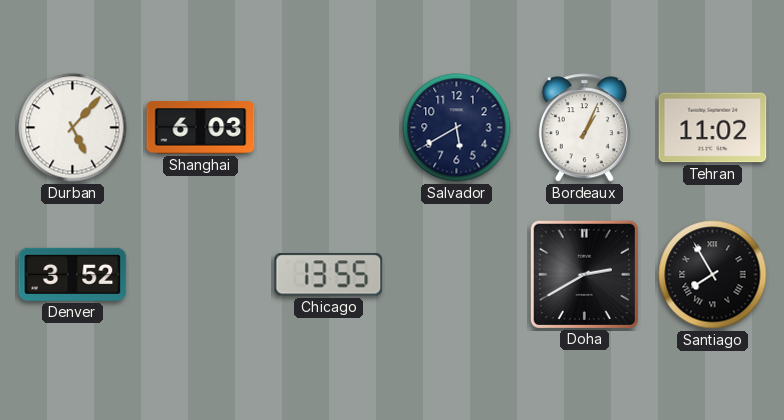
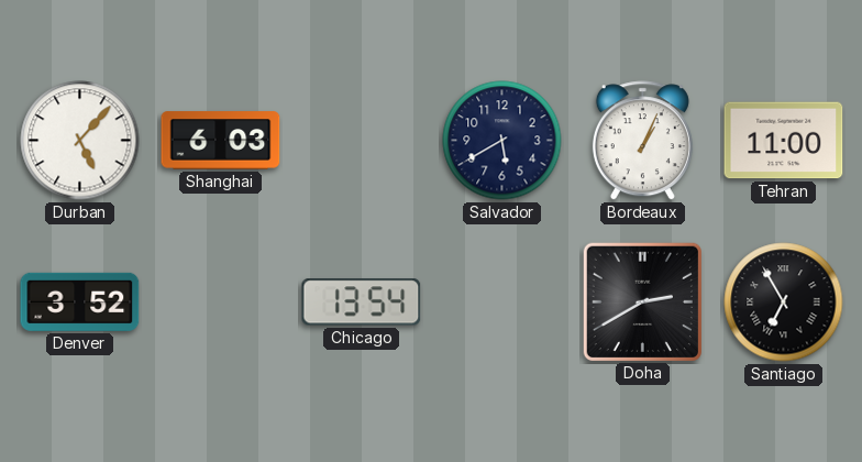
Tehran: 11:02 -> 11:00 (784, 141)
Chicago: 13:55 -> 13:54 (362, 302)
Santiago: 7:55 -> 6:55 (784, 302)
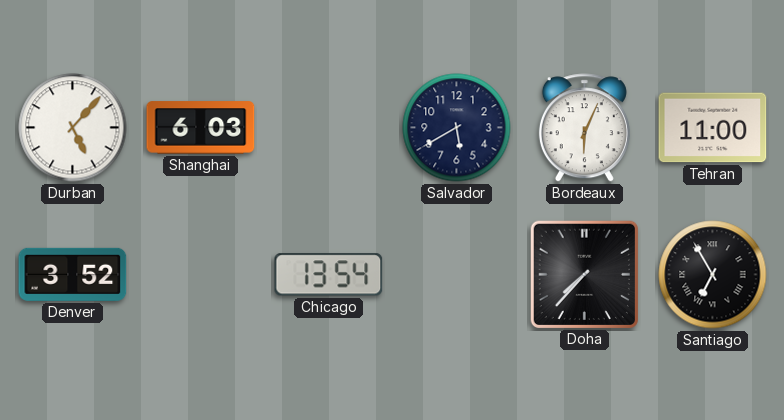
Bordeaux: 1:04 -> 6:04 (584, 128)
Doha: 2:40 -> 7:37 (584, 274)
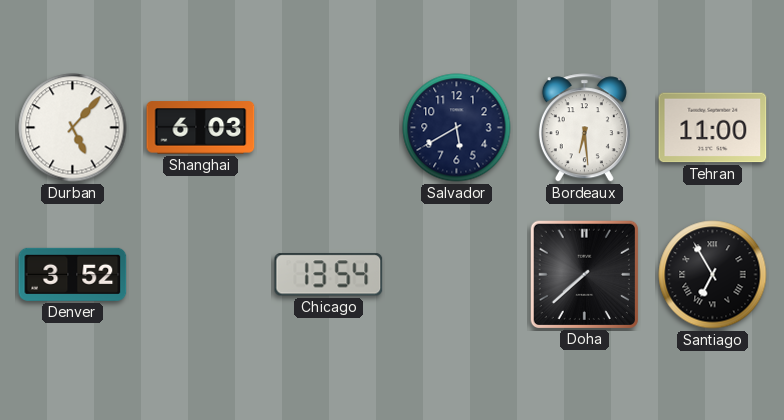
Bordeaux: 6:04 -> 6:29 (584, 128)
Doha: 7:37 -> 7:38 (584, 274)
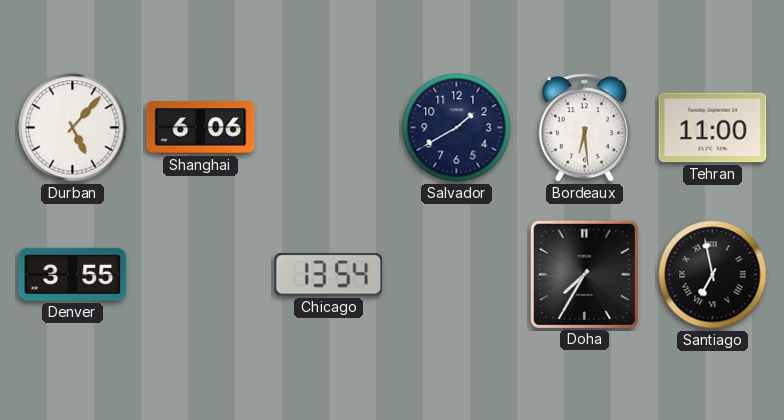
Shanghai: 6:03 -> 6:06 (201, 128)
Salvador: 5:40 -> 1:40 (457, 128)
Denver: 3:52 -> 3:55 (73, 274)
Doha: 7:38 -> 7:35 (584, 274)
Santiago: 6:55 -> 6:58 (713, 275)
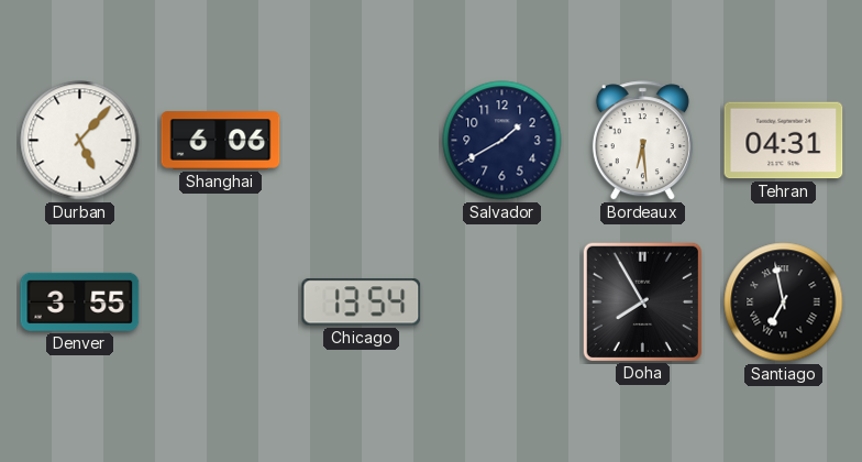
Tehran: 11:00 -> 04:31 (784, 141)
Doha: 7:35 -> 7:55 (642, 301)
